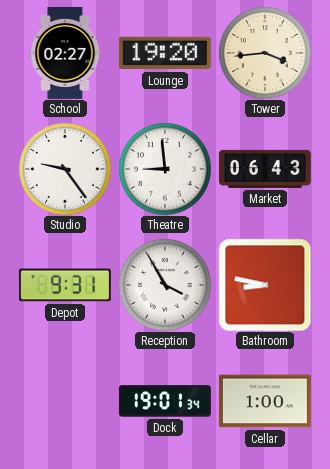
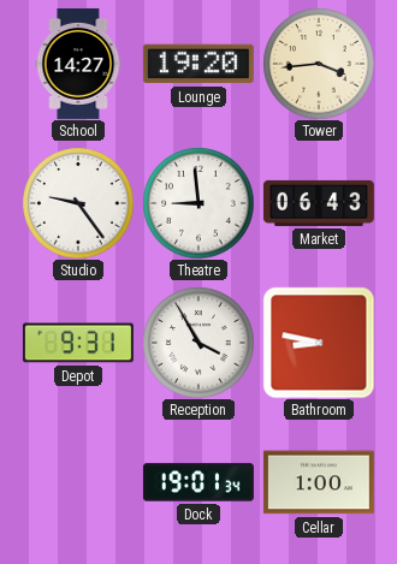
School: 02:27 -> 14:27 (78, 64)
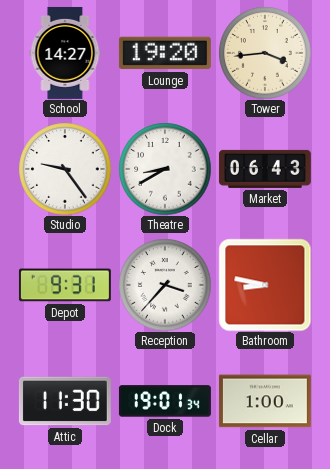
Theatre: 8:59 -> 8:40 (165, 169)
Reception: 3:55 -> 3:37 (165, 285)
Attic: none -> 11:30 (65, 401)
